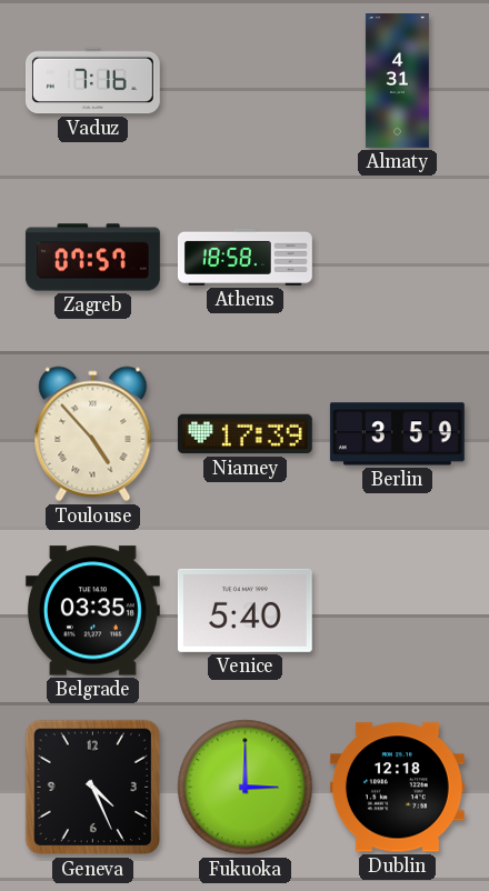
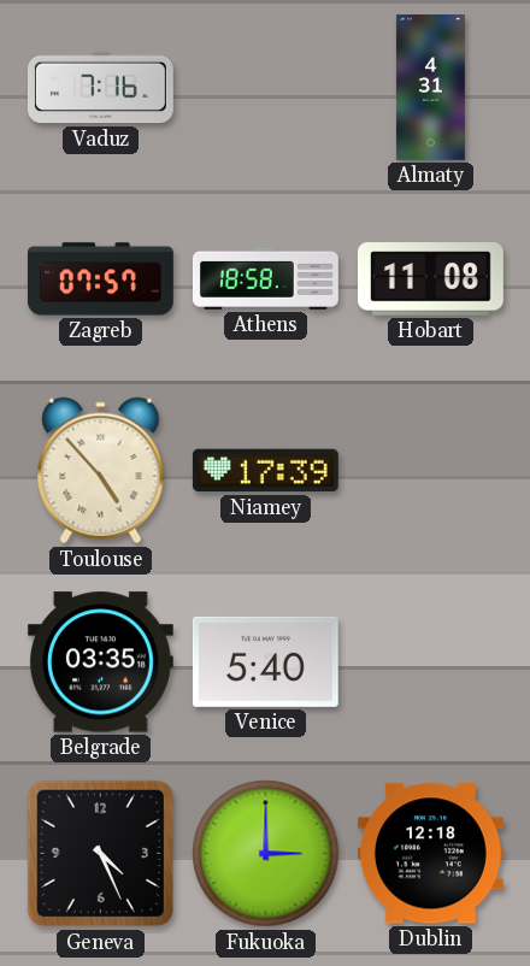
Hobart: none -> 11:08 (430, 279)
Berlin: 3:59 -> none (397, 434)
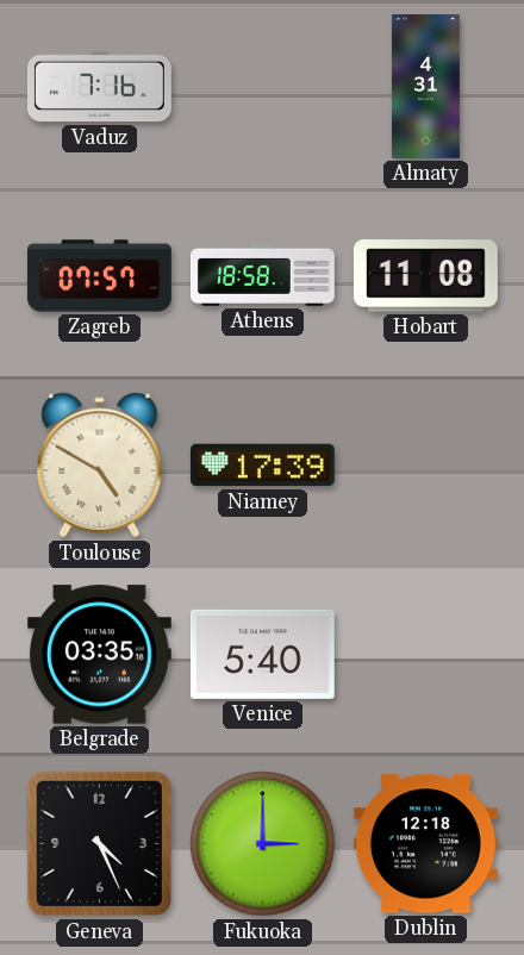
Toulouse: 4:53 -> 4:50 (100, 466)
